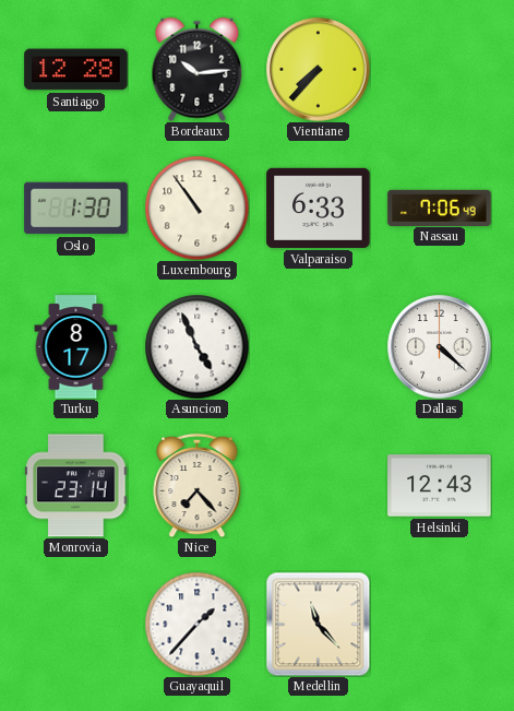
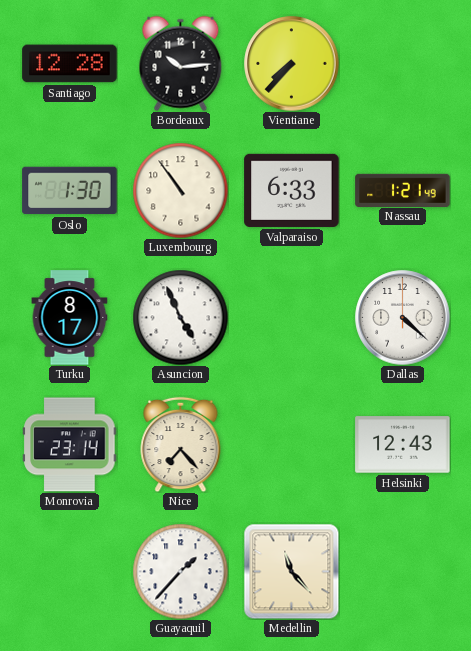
Nassau: 7:06 -> 1:21 (403, 190)
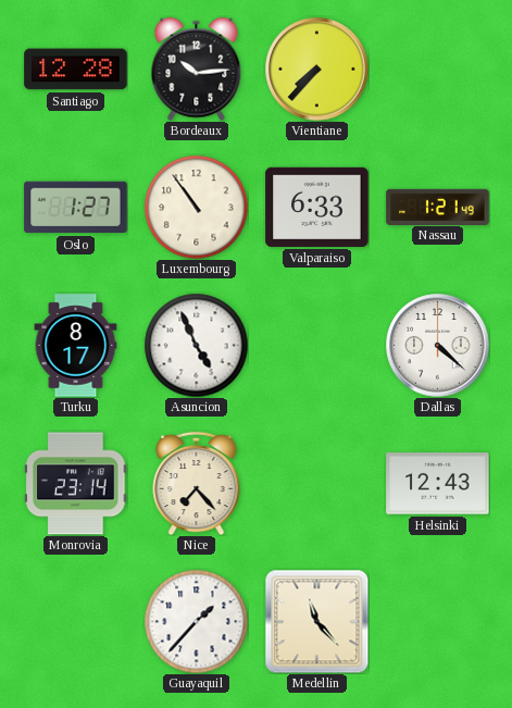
Oslo: 1:30 -> 1:27 (76, 208)
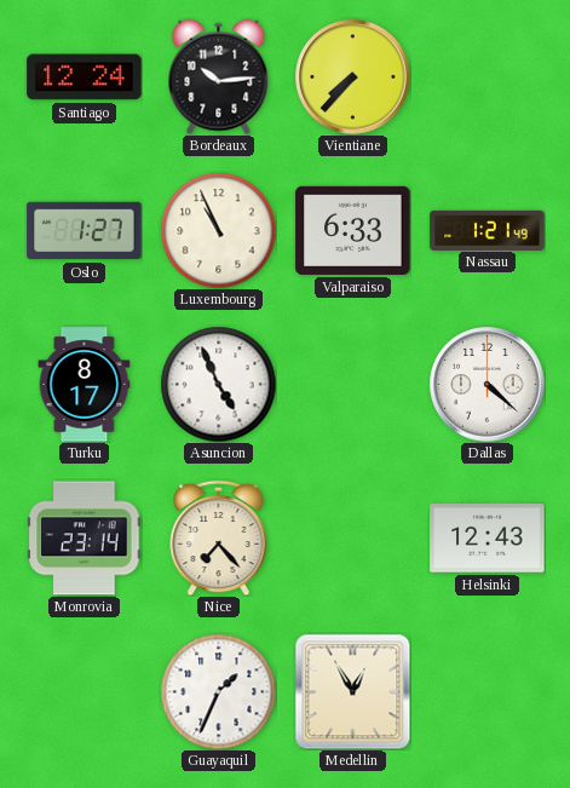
Santiago: 12:28 -> 12:24 (85, 77)
Luxembourg: 10:54 -> 10:56 (218, 230)
Guayaquil: 1:37 -> 1:34 (218, 691)
Medellin: 11:23 -> 12:55 (352, 691)
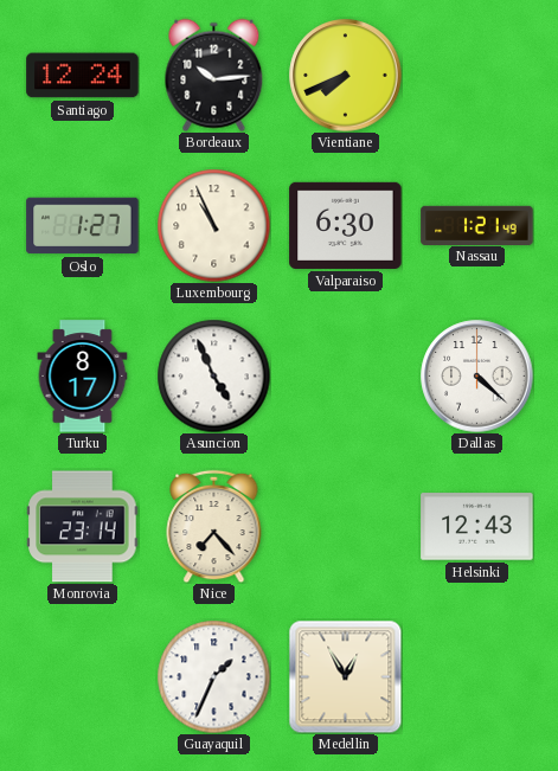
Vientiane: 7:37 -> 7:41 (346, 76)
Valparaiso: 6:33 -> 6:30 (346, 225)
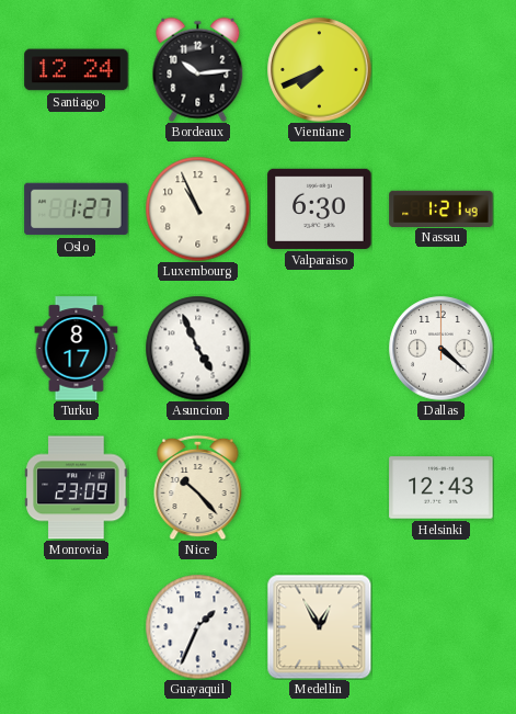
Monrovia: 23:14 -> 23:09 (77, 488)
Nice: 7:23 -> 10:23 (198, 487)
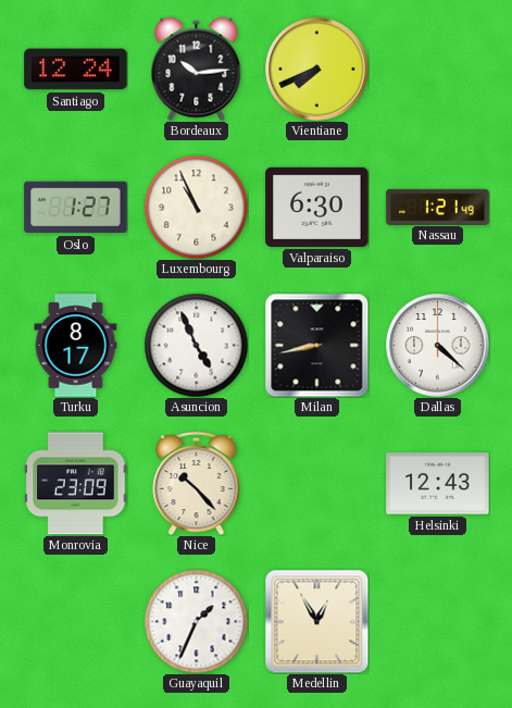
Milan: none -> 8:43 (316, 345)
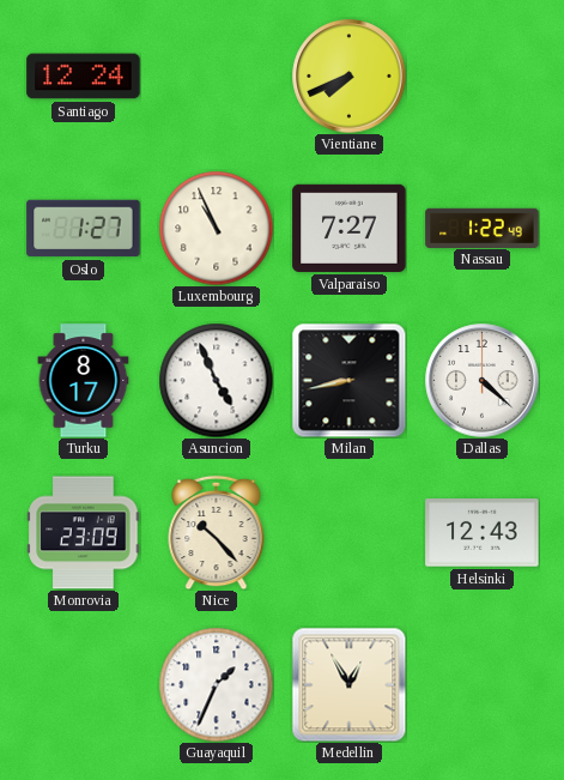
Bordeaux: 10:14 -> none (197, 69)
Valparaiso: 6:30 -> 7:27 (350, 228)
Nassau: 1:21 -> 1:22 (483, 228)
